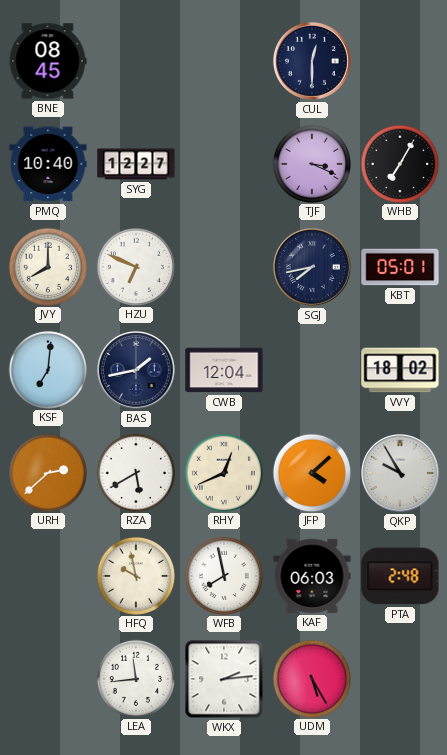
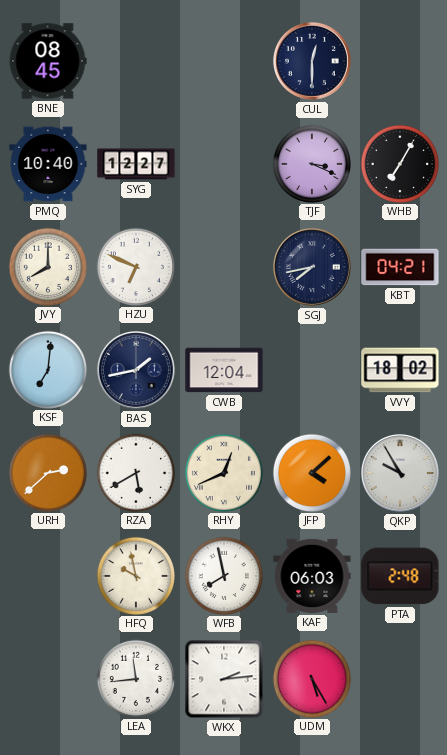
KBT: 05:01 -> 04:21 (400, 267)
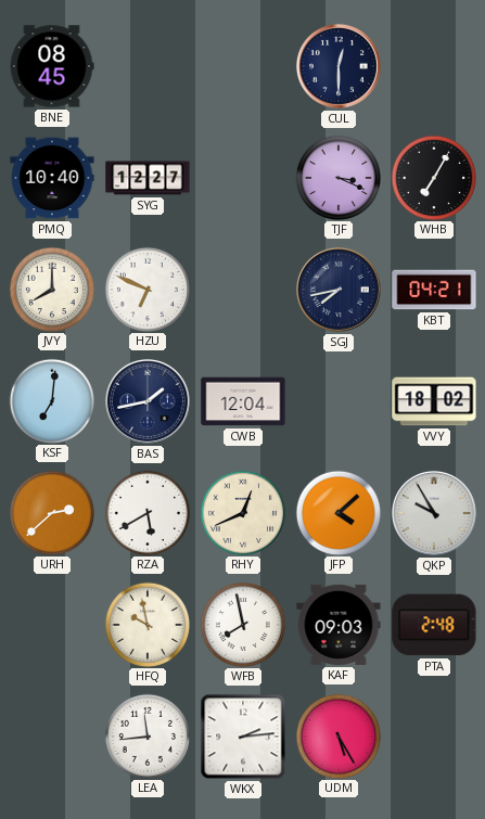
KAF: 06:03 -> 09:03 (339, 625)
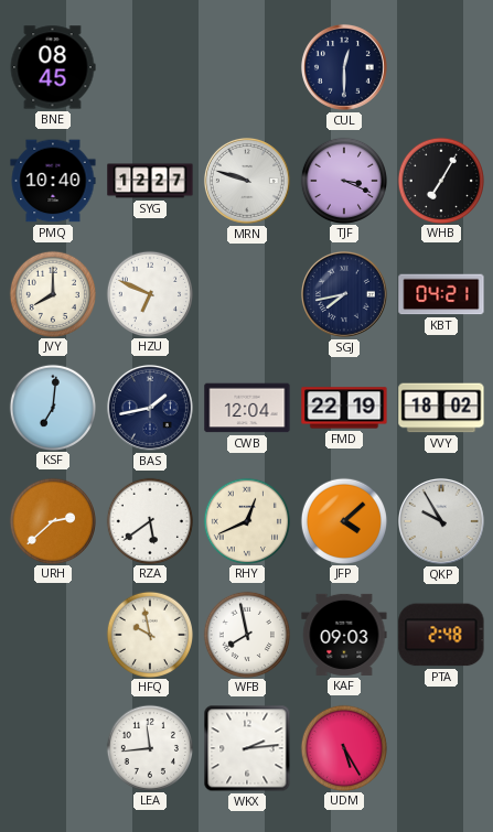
MRN: none -> 9:48 (247, 181)
FMD: none -> 22:19 (344, 408)
RZA: 5:40 -> 5:39 (149, 520)
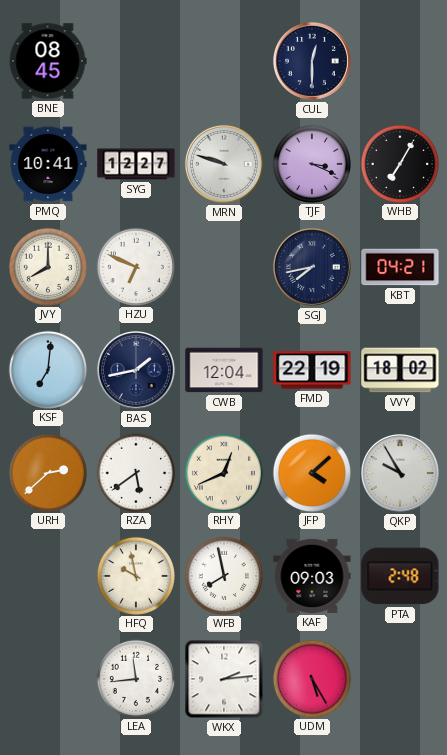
PMQ: 10:40 -> 10:41 (48, 164)
